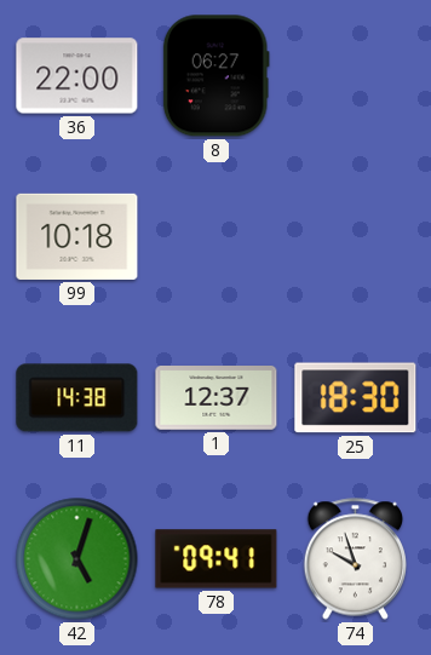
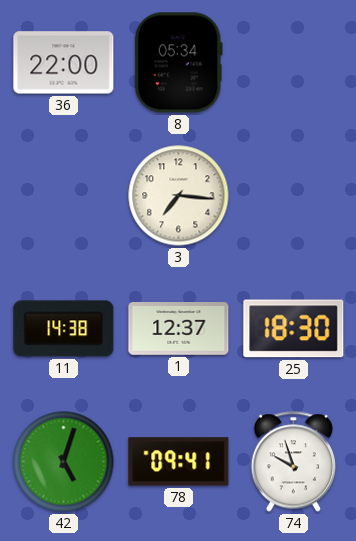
8: 06:27 -> 05:34 (178, 63)
99: 10:18 -> none (77, 236)
3: none -> 7:16 (179, 196)
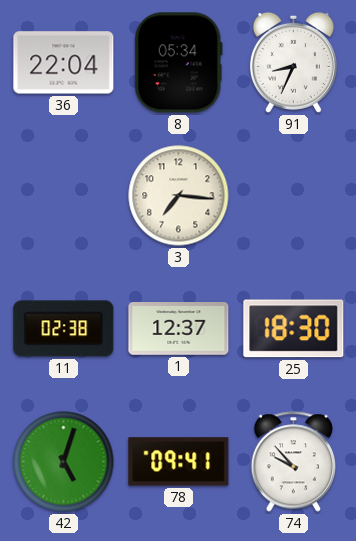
36: 22:00 -> 22:04 (64, 63)
91: none -> 8:34 (293, 62)
11: 14:38 -> 02:38 (64, 329)
74: 9:57 -> 9:53 (293, 462)
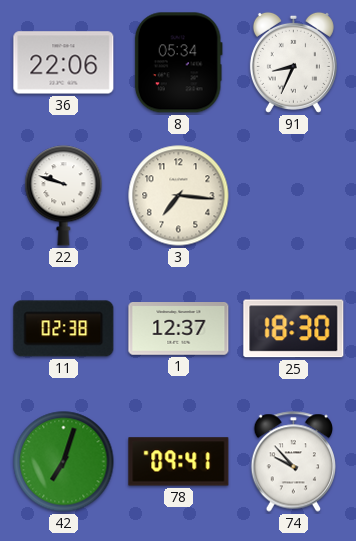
36: 22:04 -> 22:06 (64, 63)
22: none -> 9:48 (64, 196)
42: 5:03 -> 7:03 (64, 462)
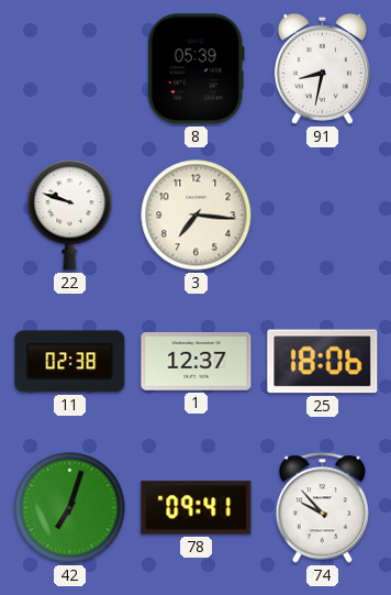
36: 22:06 -> none (64, 63)
8: 05:34 -> 05:39 (195, 69)
91: 8:34 -> 8:32 (322, 68)
25: 18:30 -> 18:06 (323, 362)
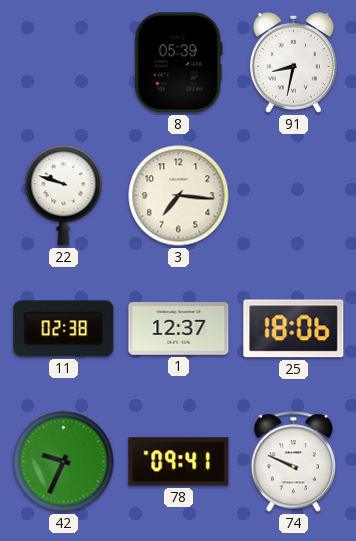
42: 7:03 -> 9:34 (64, 462)
74: 9:53 -> 9:49 (293, 462)
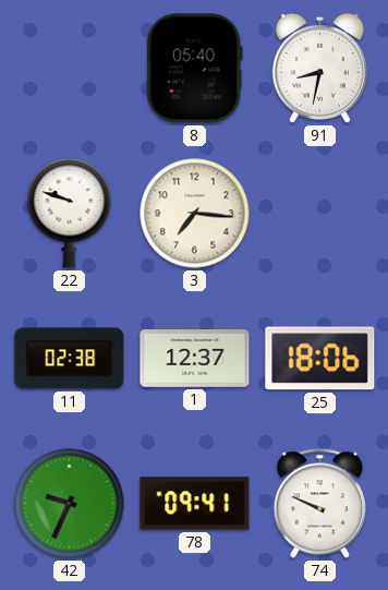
8: 05:39 -> 05:40 (194, 69)
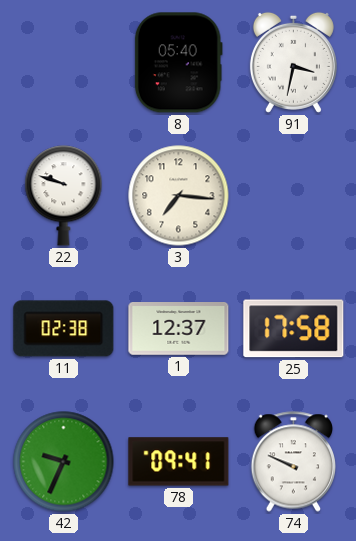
91: 8:32 -> 3:32 (293, 62)
25: 18:06 -> 17:58 (294, 329)
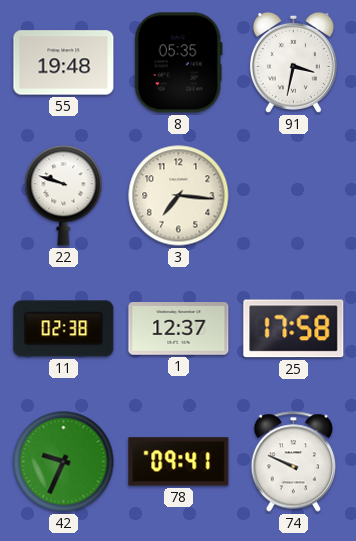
55: none -> 19:48 (64, 63)
8: 05:40 -> 05:35 (178, 63)
